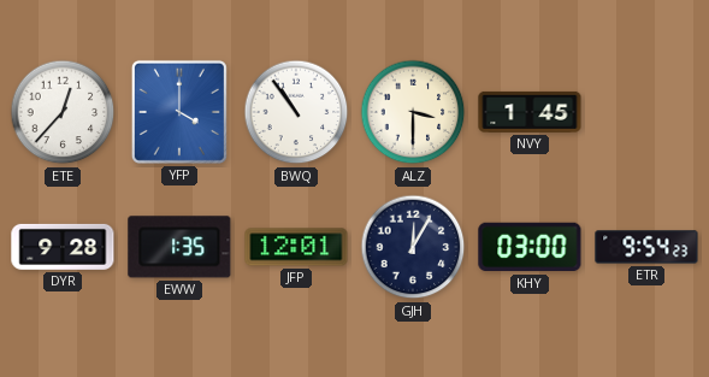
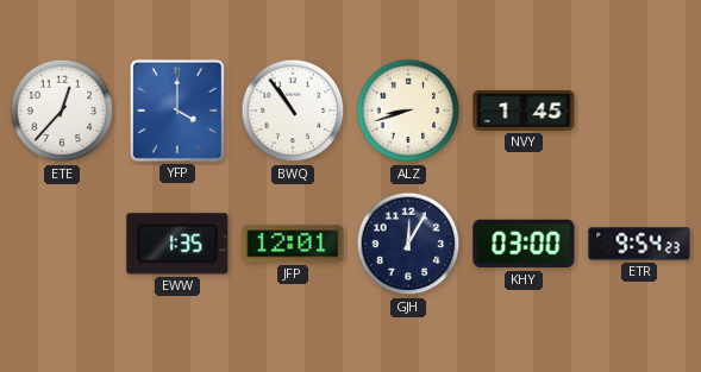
ALZ: 3:30 -> 8:42 (408, 111)
DYR: 9:28 -> none (63, 247)
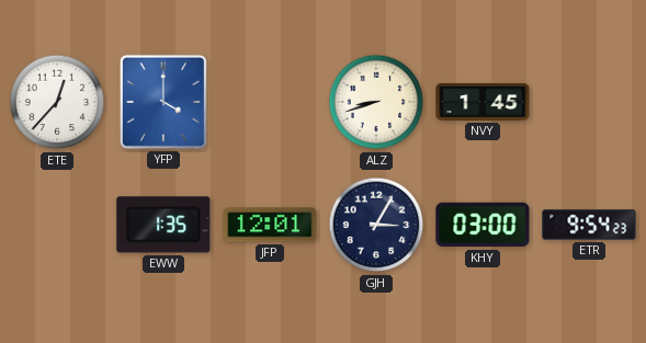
BWQ: 10:54 -> none (293, 111)
GJH: 12:05 -> 3:05 (376, 225)
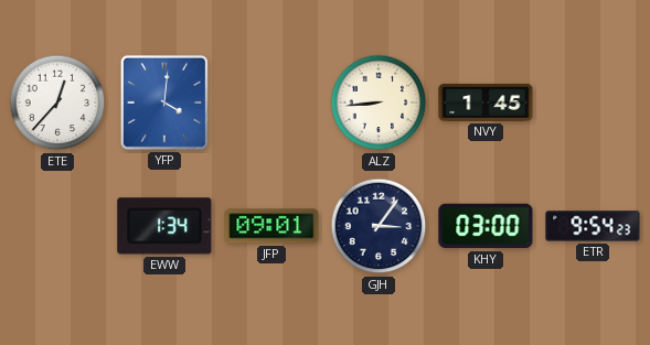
YFP: 4:00 -> 4:01 (164, 103)
ALZ: 8:42 -> 8:44 (379, 103)
EWW: 1:35 -> 1:34 (164, 226)
JFP: 12:01 -> 09:01 (271, 226)
GJH: 3:05 -> 3:06 (379, 226)
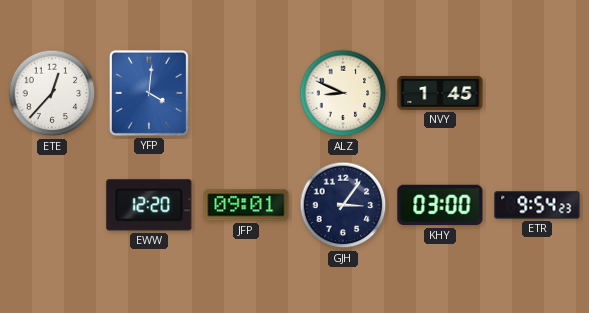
ALZ: 8:44 -> 8:49 (343, 93)
EWW: 1:34 -> 12:20 (149, 205)
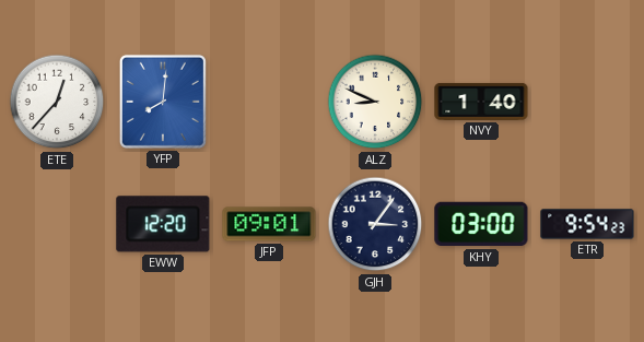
YFP: 4:01 -> 8:01 (163, 102)
NVY: 1:45 -> 1:40 (481, 102)
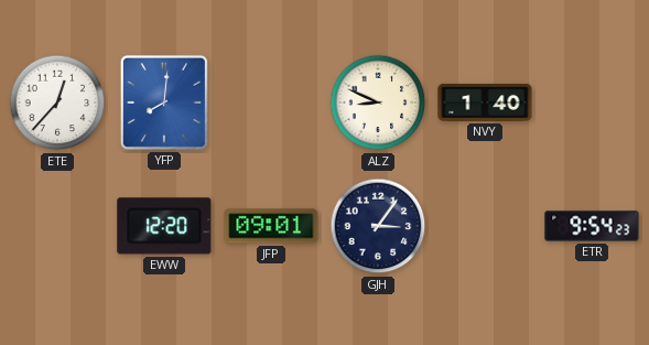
KHY: 03:00 -> none (481, 224)
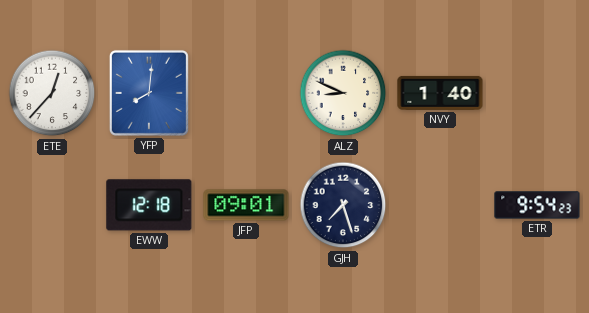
EWW: 12:20 -> 12:18 (149, 205)
GJH: 3:06 -> 7:27 (343, 205)
